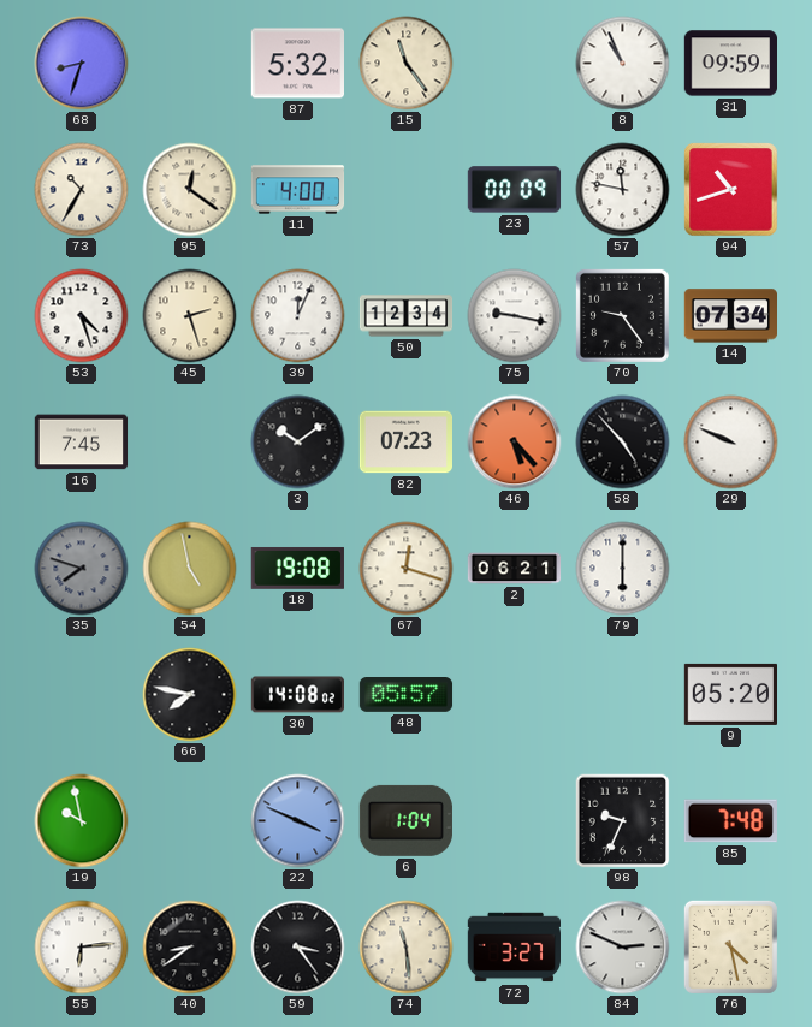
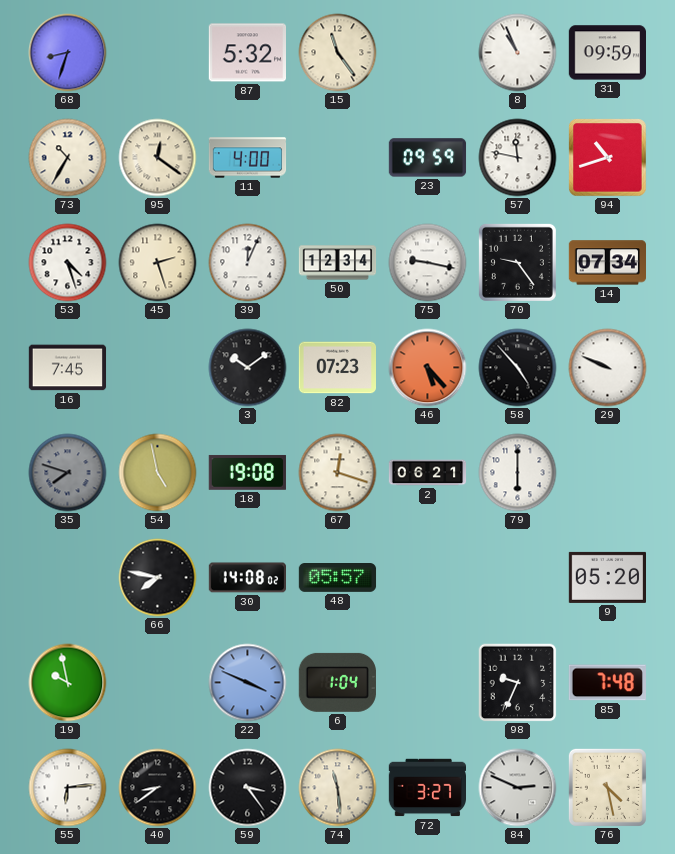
23: 00:09 -> 09:59 (428, 158)
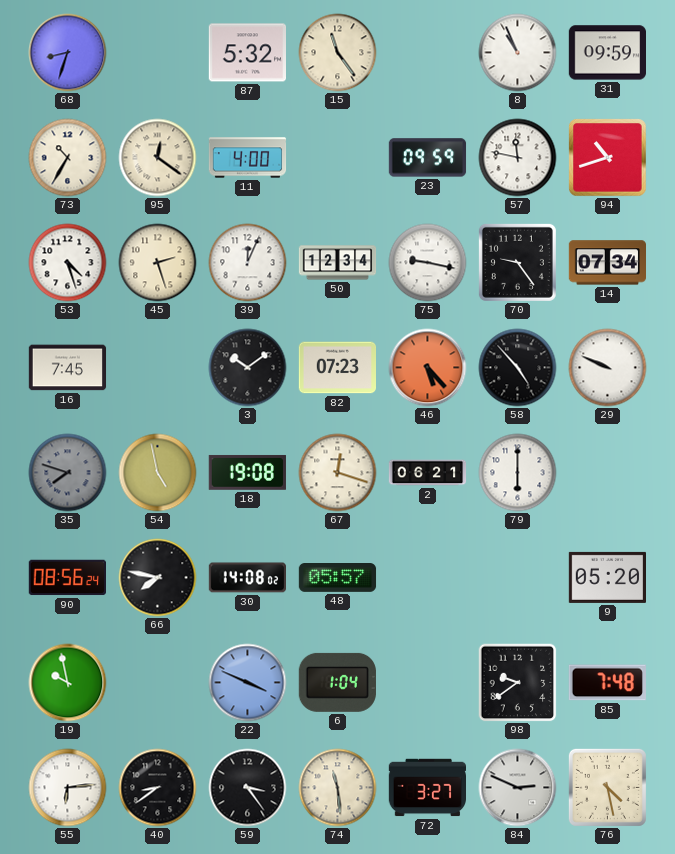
90: none -> 08:56 (67, 578)
98: 9:34 -> 9:39 (518, 683)
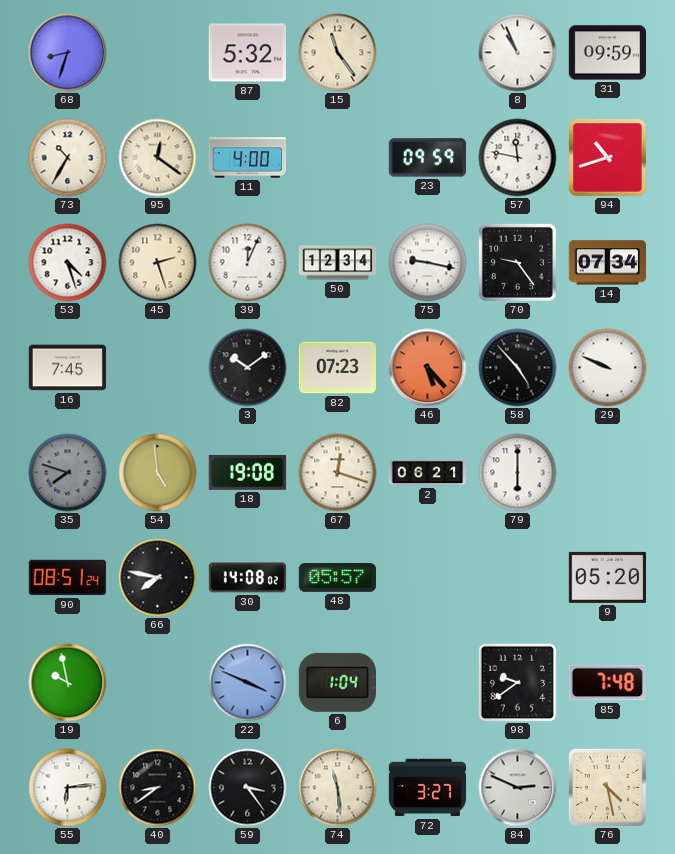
54: 4:58 -> 4:59 (158, 473)
90: 08:56 -> 08:51 (67, 578)
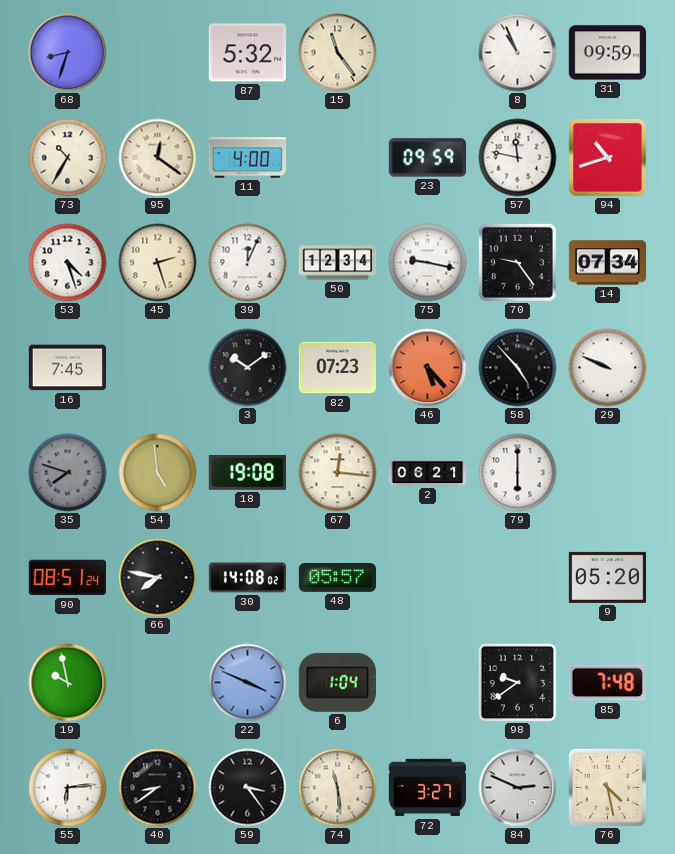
67: 12:18 -> 12:16 (338, 473)
